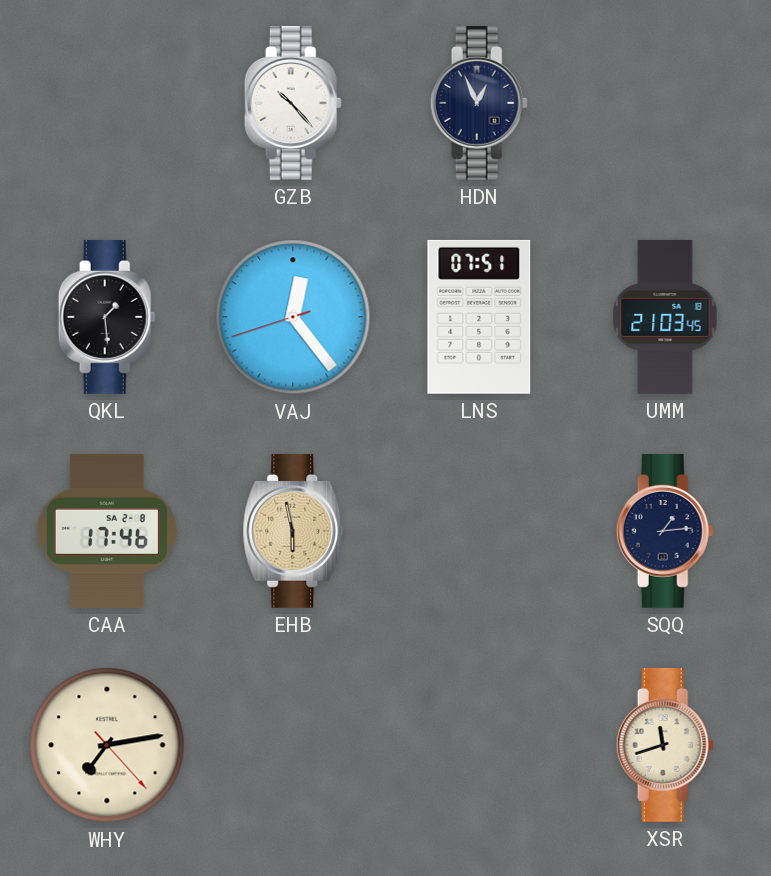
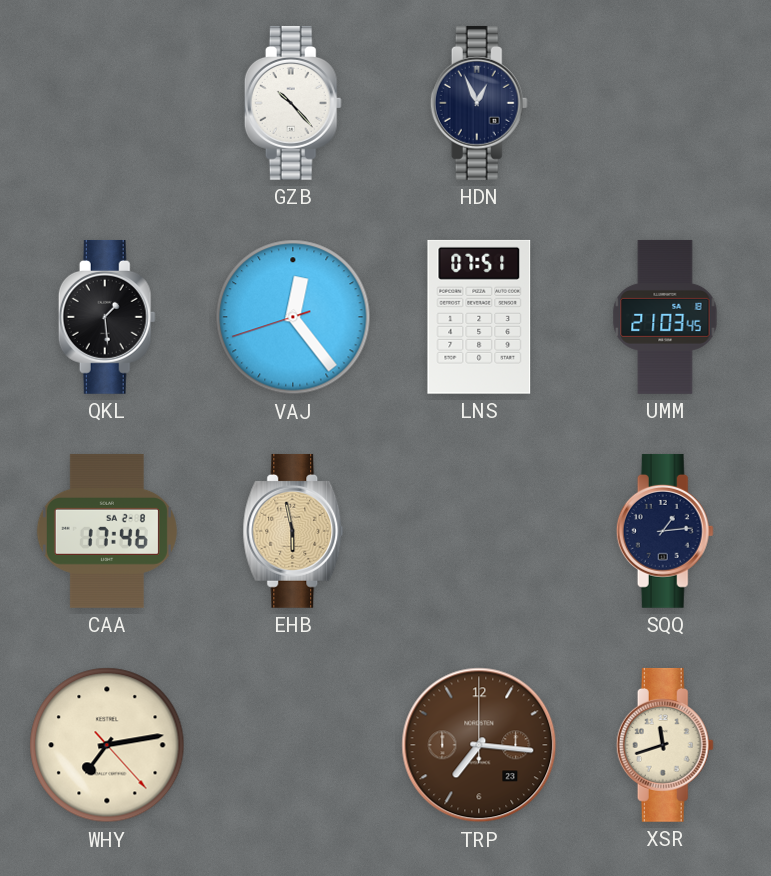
TRP: none -> 7:16 (479, 745)
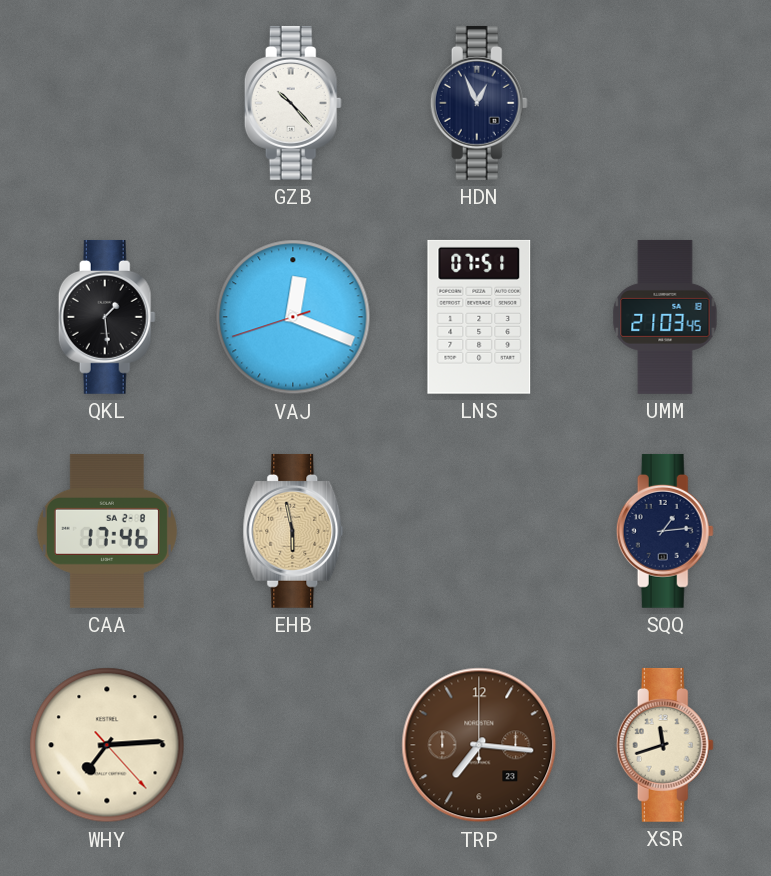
VAJ: 12:23 -> 12:18 (293, 317)
WHY: 7:13 -> 7:14 (107, 745)
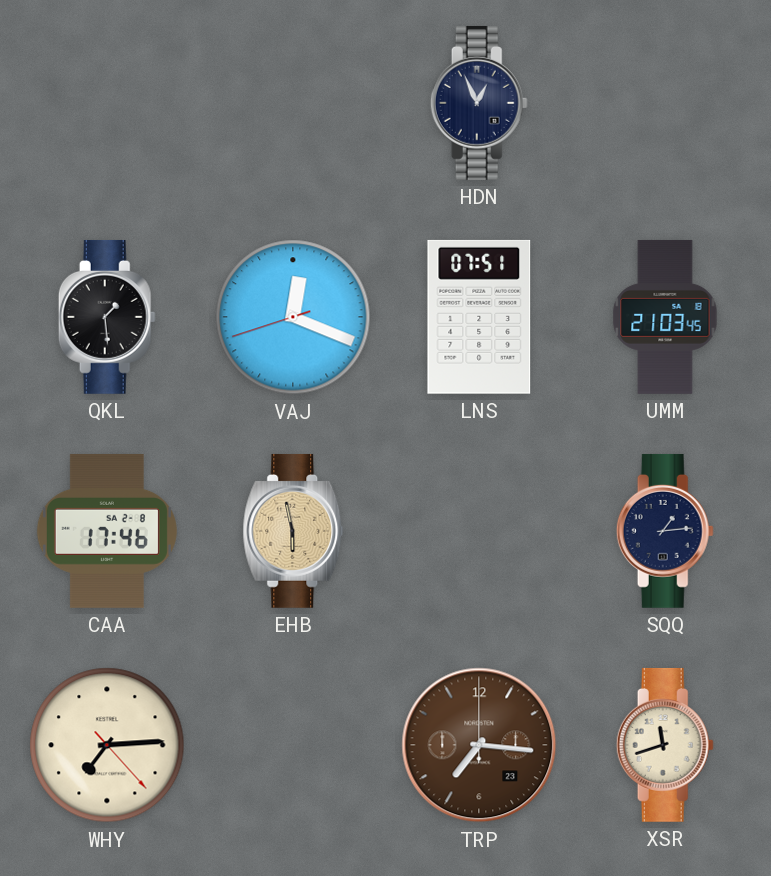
GZB: 10:23 -> none (293, 103)
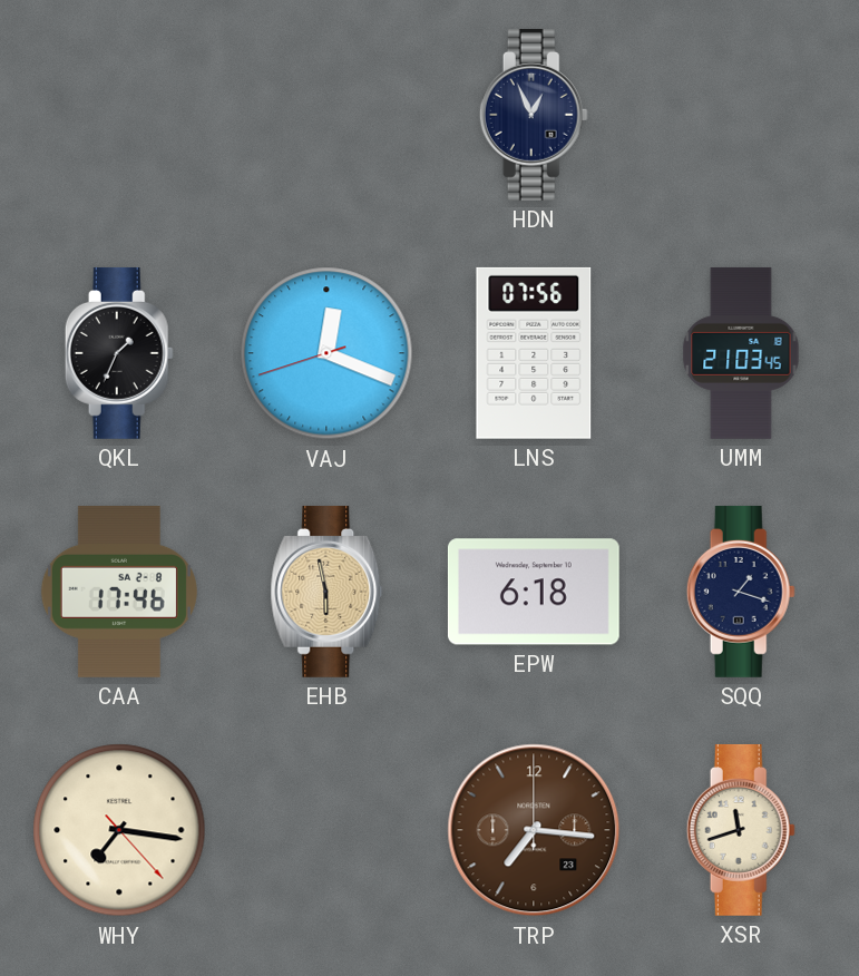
QKL: 1:29 -> 1:34 (119, 353)
LNS: 07:51 -> 07:56 (534, 353)
EPW: none -> 6:18 (534, 592)
SQQ: 1:14 -> 1:18 (741, 592)
WHY: 7:14 -> 7:16 (119, 830)
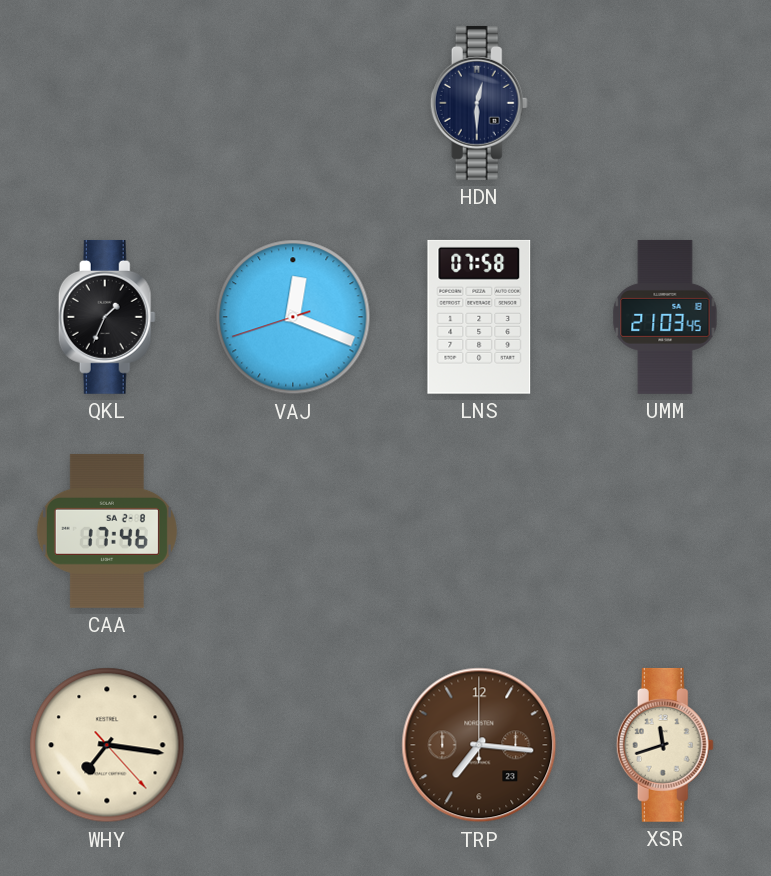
HDN: 12:56 -> 12:30 (479, 103)
LNS: 07:56 -> 07:58 (479, 317)
EHB: 5:58 -> none (326, 592)
EPW: 6:18 -> none (534, 592)
SQQ: 1:18 -> none (741, 592)
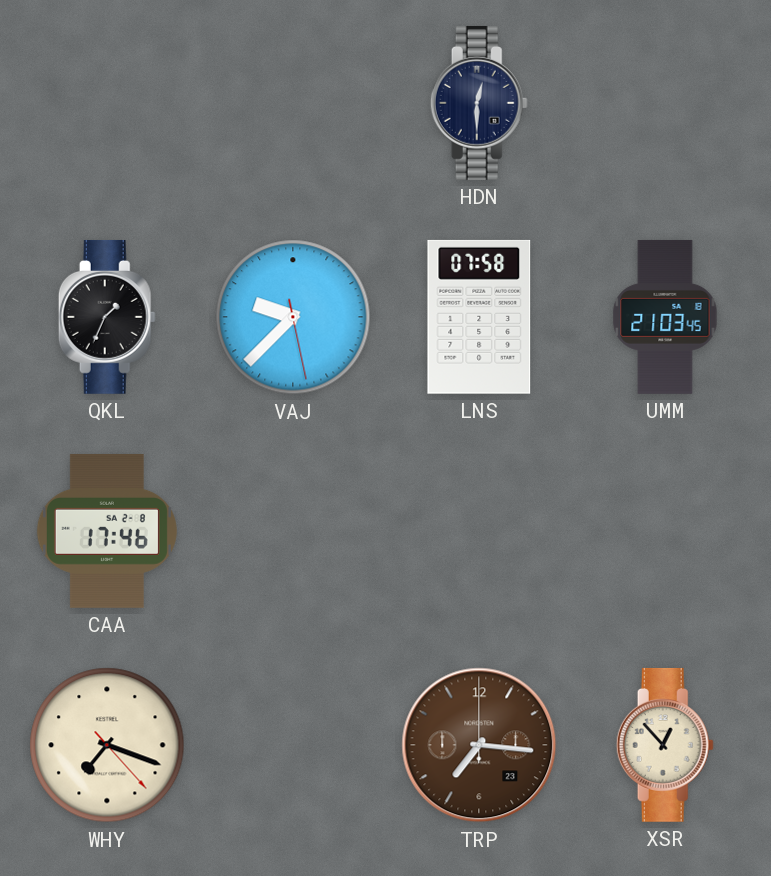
VAJ: 12:18 -> 9:37 (293, 317)
WHY: 7:16 -> 7:18 (107, 745)
XSR: 11:42 -> 12:53 (665, 745)
